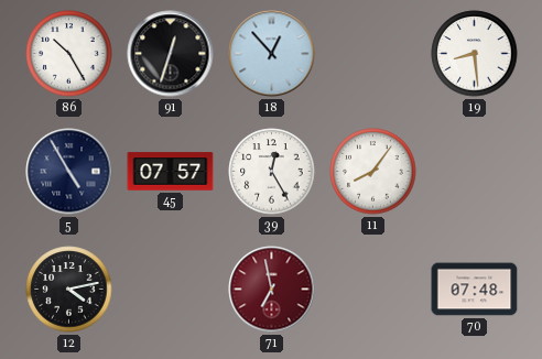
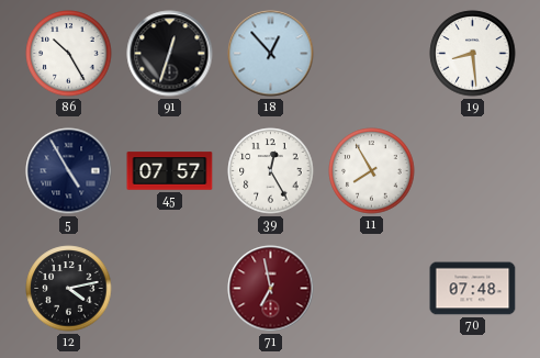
11: 8:06 -> 7:55 (372, 171)
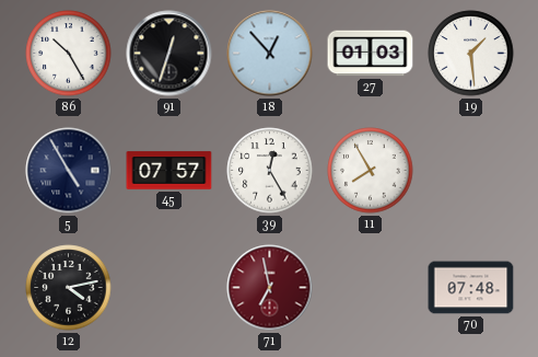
27: none -> 01:03 (371, 54)
19: 8:29 -> 1:29 (471, 54)
